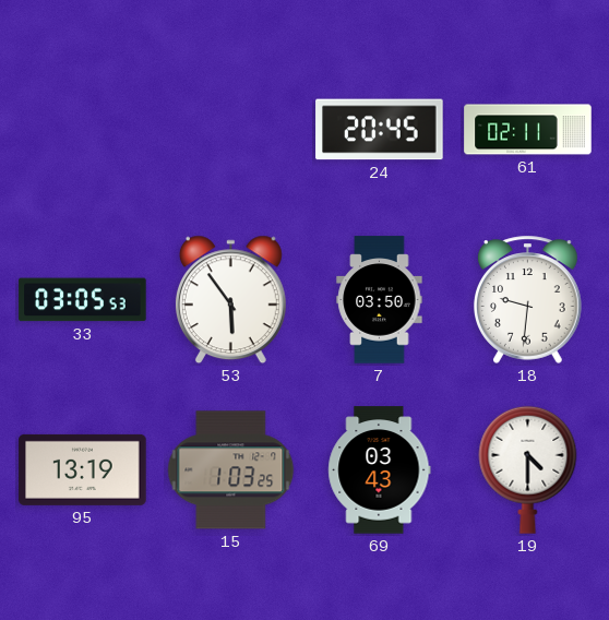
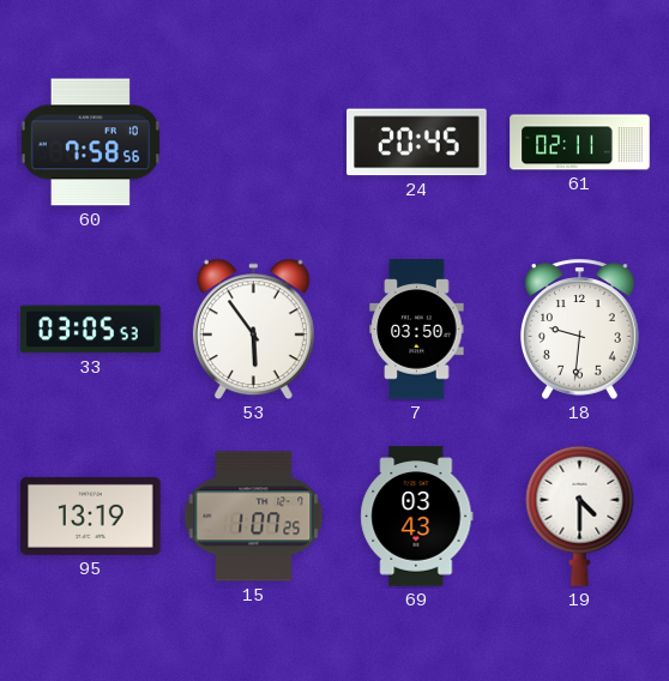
60: none -> 7:58 (90, 143)
15: 1:03 -> 1:07 (254, 517)
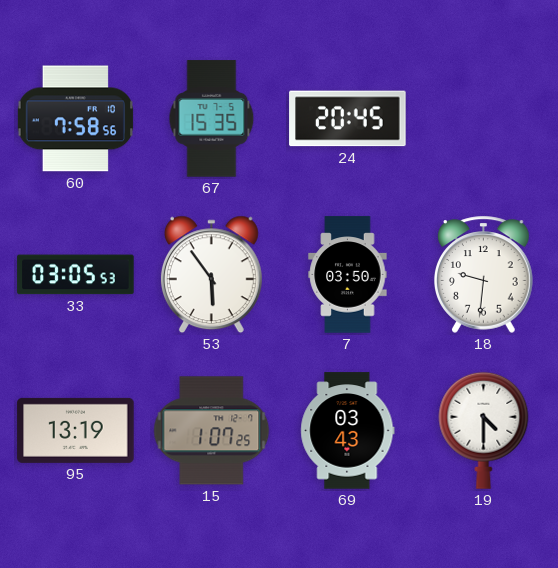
67: none -> 15:35 (212, 119)
61: 02:11 -> none (580, 143)
